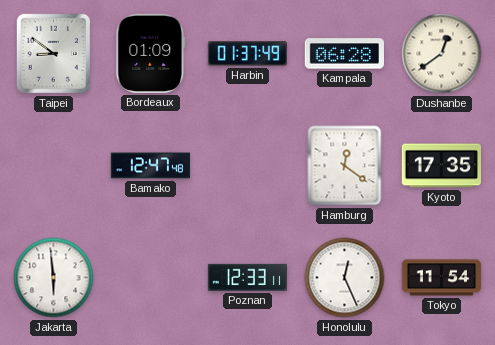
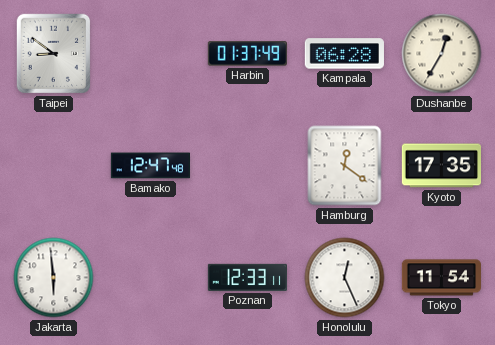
Bordeaux: 01:09 -> none (151, 53)
Dushanbe: 12:39 -> 12:35 (442, 54)
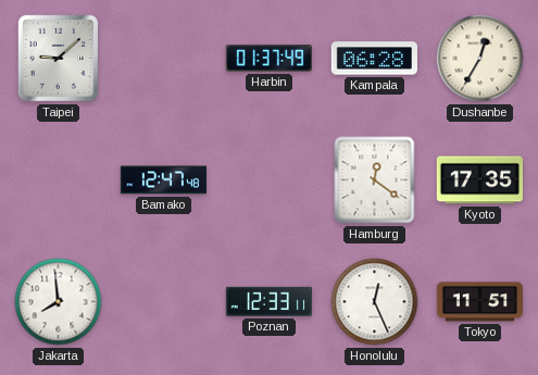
Taipei: 8:51 -> 9:08 (59, 59)
Jakarta: 5:59 -> 7:59 (59, 302)
Tokyo: 11:54 -> 11:51 (479, 302)
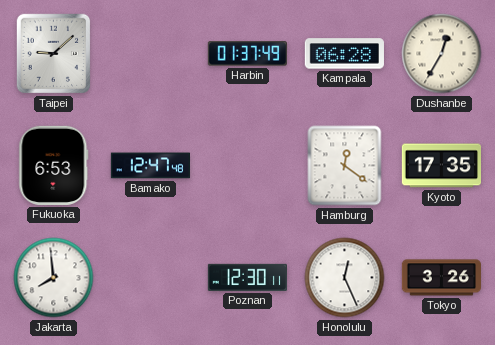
Fukuoka: none -> 6:53 (54, 165)
Poznan: 12:33 -> 12:30 (247, 277)
Tokyo: 11:51 -> 3:26 (441, 278)
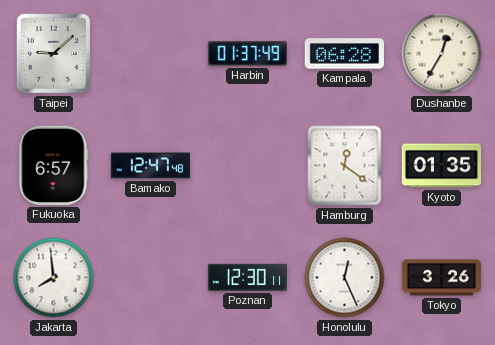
Fukuoka: 6:53 -> 6:57 (54, 165)
Kyoto: 17:35 -> 01:35 (441, 166)
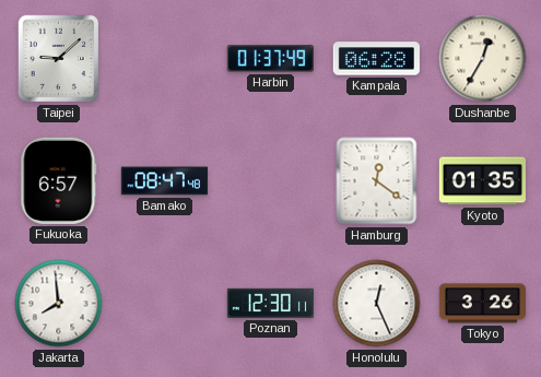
Bamako: 12:47 -> 08:47 (164, 181)
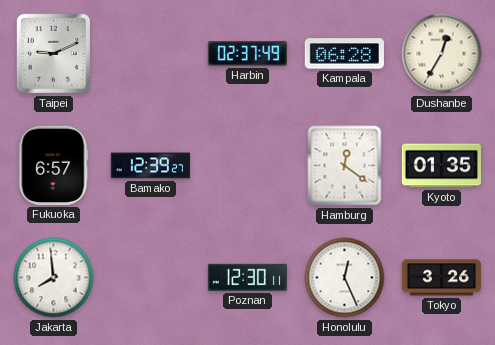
Taipei: 9:08 -> 9:11 (54, 54)
Harbin: 01:37 -> 02:37 (247, 54)
Bamako: 08:47 -> 12:39 (150, 166)
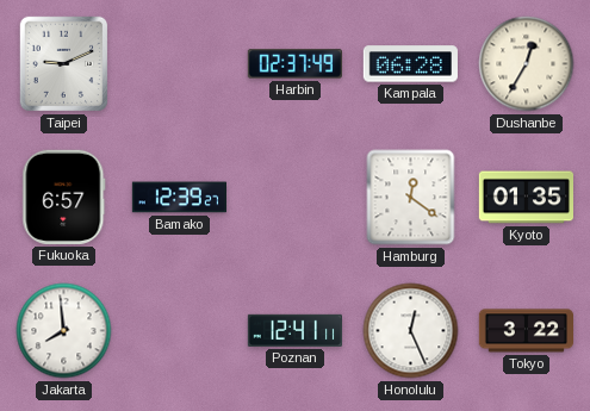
Poznan: 12:30 -> 12:41 (294, 330)
Tokyo: 3:26 -> 3:22 (526, 331)
